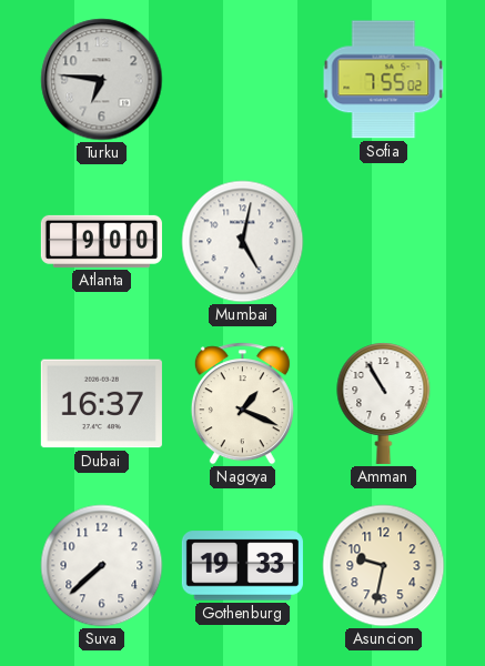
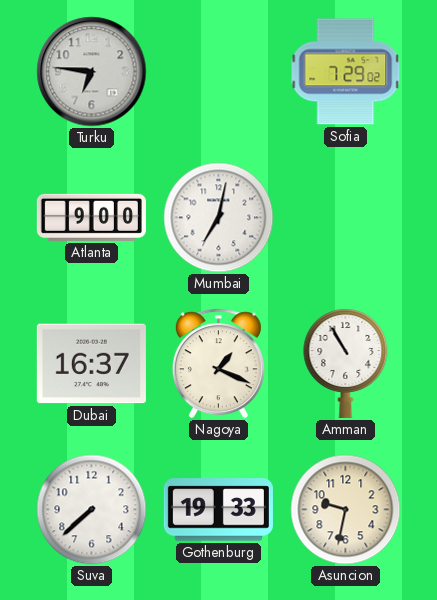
Sofia: 7:55 -> 7:29 (346, 72)
Mumbai: 5:02 -> 7:02 (219, 218)
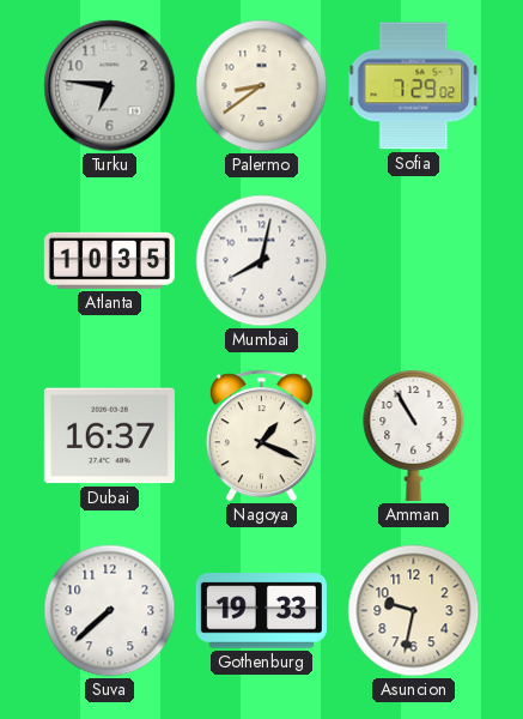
Palermo: none -> 8:39 (262, 86)
Atlanta: 9:00 -> 10:35 (109, 260)
Mumbai: 7:02 -> 8:02 (262, 261)
